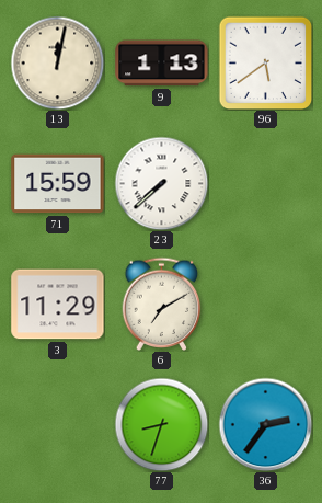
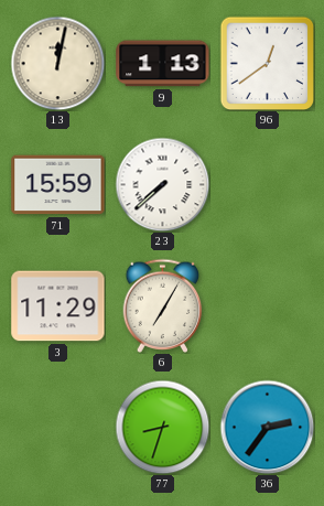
96: 5:39 -> 12:39 (267, 63)
6: 7:10 -> 7:05 (163, 305)
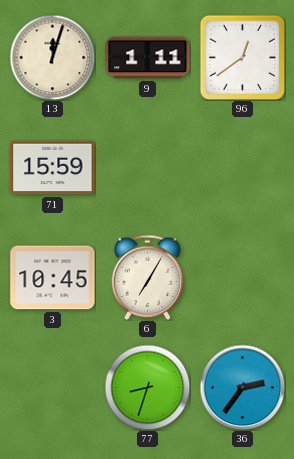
13: 12:02 -> 12:03 (52, 57)
9: 1:13 -> 1:11 (148, 58)
23: 7:38 -> none (162, 184)
3: 11:29 -> 10:45 (53, 278)
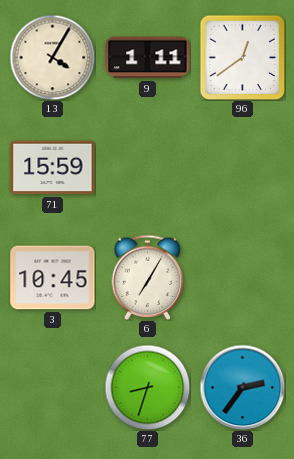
13: 12:03 -> 4:05 (52, 57)
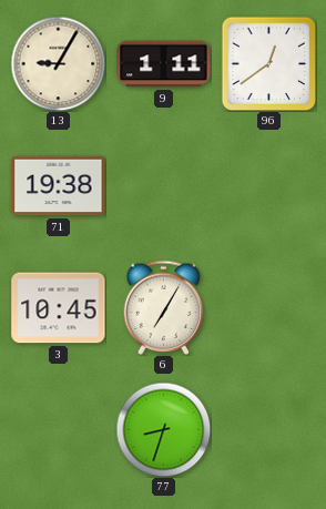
13: 4:05 -> 9:05 (58, 63)
71: 15:59 -> 19:38 (59, 186)
36: 2:36 -> none (242, 387)
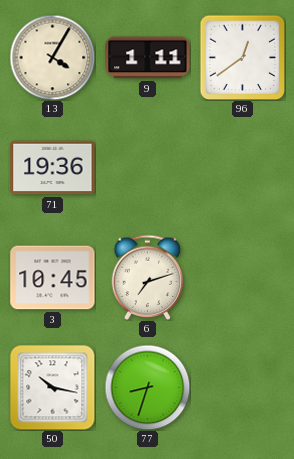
13: 9:05 -> 4:05 (52, 57)
71: 19:38 -> 19:36 (53, 168)
6: 7:05 -> 7:12 (148, 277)
50: none -> 10:17 (52, 387)
